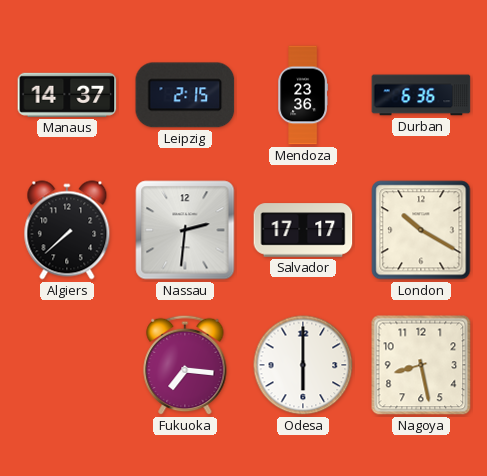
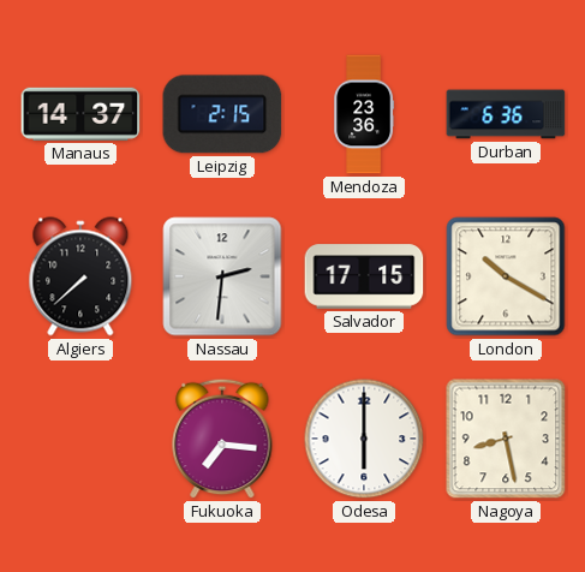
Salvador: 17:17 -> 17:15 (364, 276)
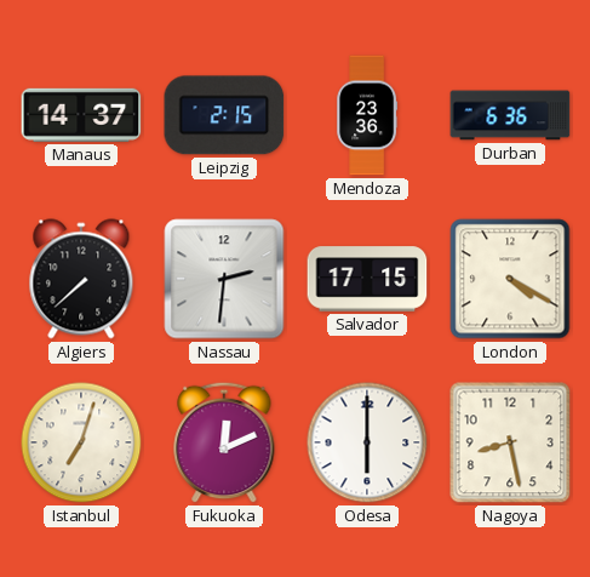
London: 10:20 -> 4:20 (510, 279)
Istanbul: none -> 7:03 (81, 442)
Fukuoka: 7:16 -> 12:11 (224, 442)
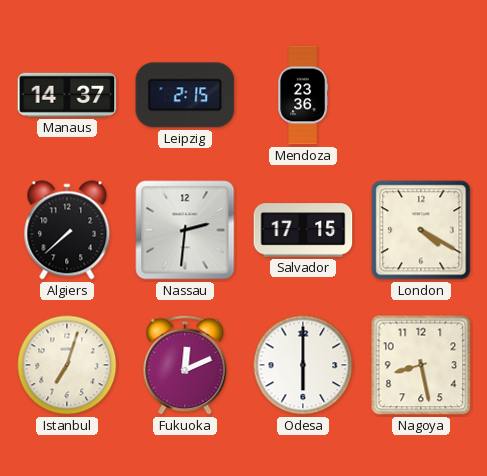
Durban: 6:36 -> none (510, 115)
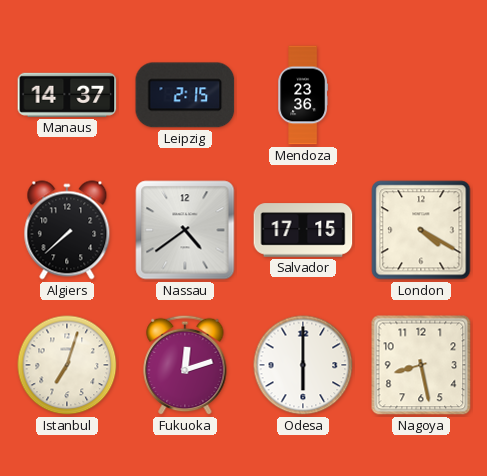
Nassau: 2:31 -> 4:39 (185, 230)
Fukuoka: 12:11 -> 12:12 (185, 365)
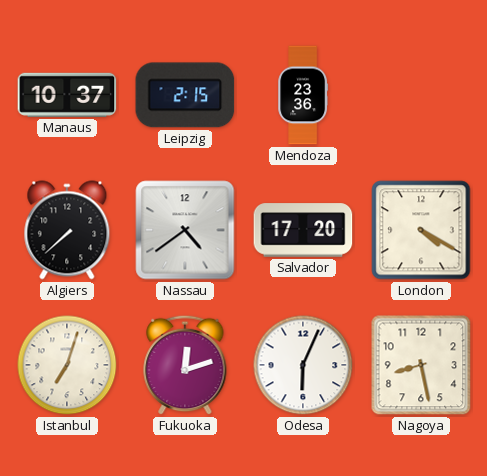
Manaus: 14:37 -> 10:37 (67, 95)
Salvador: 17:15 -> 17:20 (303, 230)
Odesa: 6:00 -> 6:04 (303, 365)
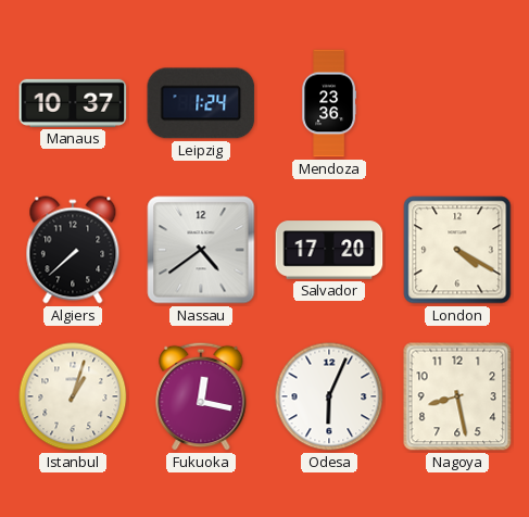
Leipzig: 2:15 -> 1:24 (201, 103)
Istanbul: 7:03 -> 1:03 (73, 396)
Fukuoka: 12:12 -> 12:17 (201, 396)
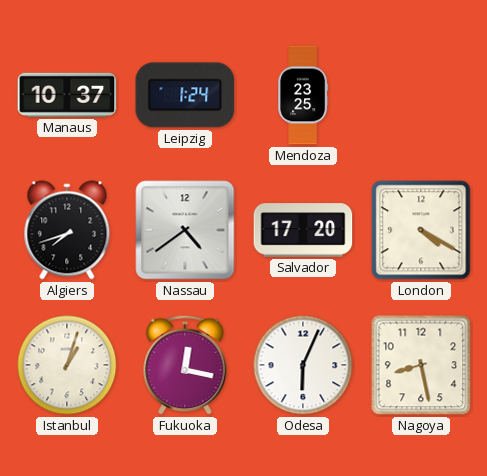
Mendoza: 23:36 -> 23:25 (303, 95)
Algiers: 7:38 -> 7:42 (67, 230)
